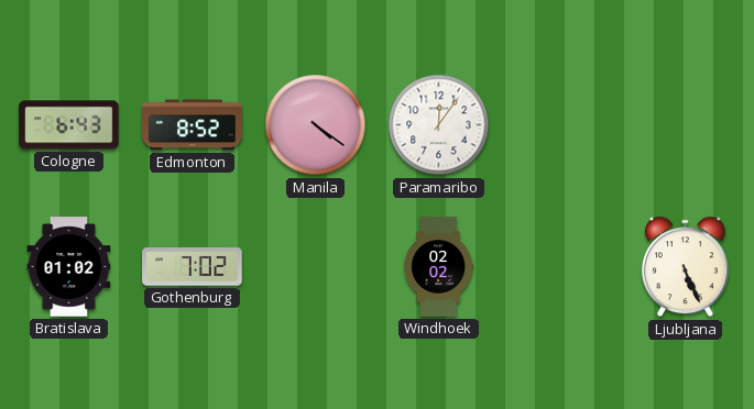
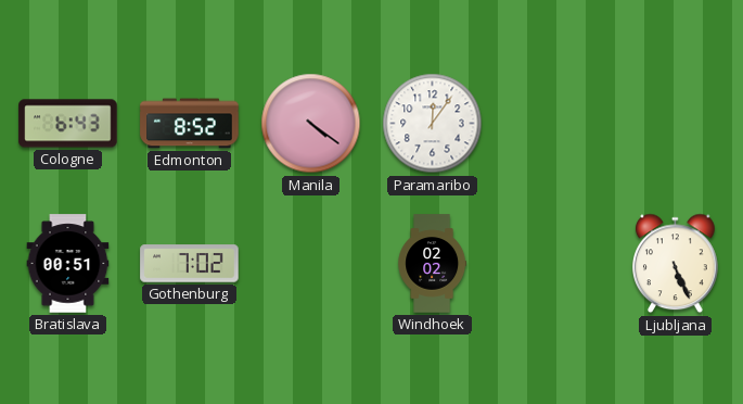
Bratislava: 01:02 -> 00:51 (68, 264)
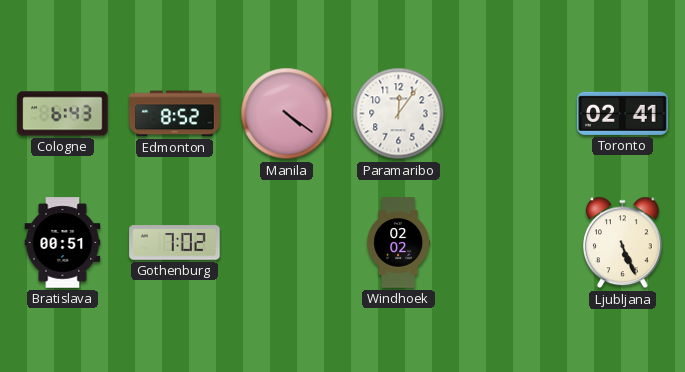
Toronto: none -> 02:41 (623, 113)
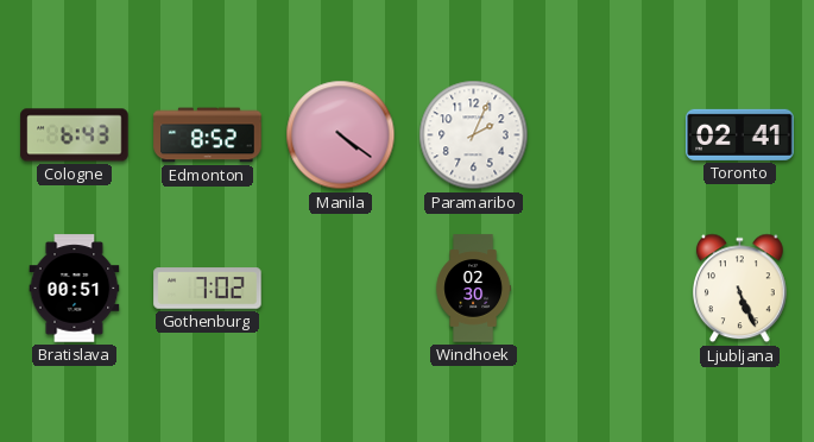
Paramaribo: 12:06 -> 2:04 (474, 135)
Windhoek: 02:02 -> 02:30 (474, 289)
